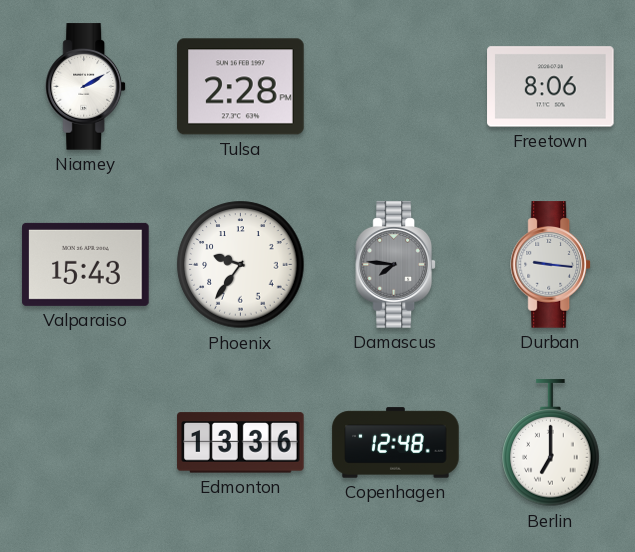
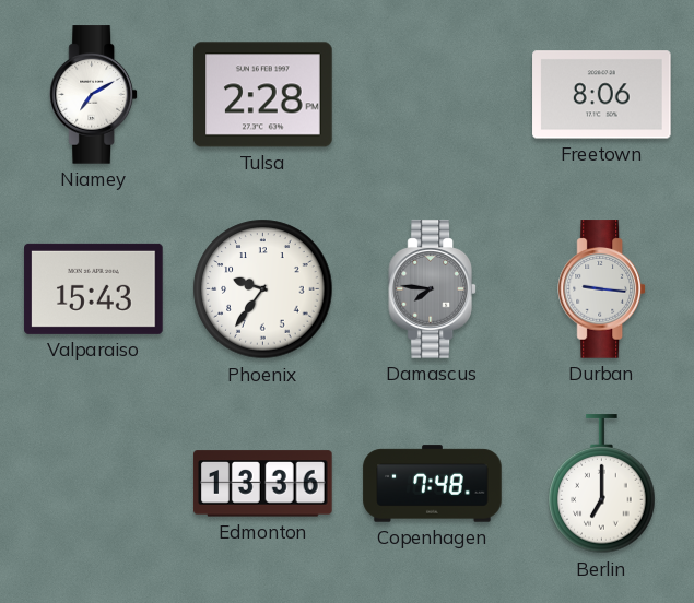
Niamey: 2:10 -> 7:10 (94, 95)
Copenhagen: 12:48 -> 7:48 (433, 484)
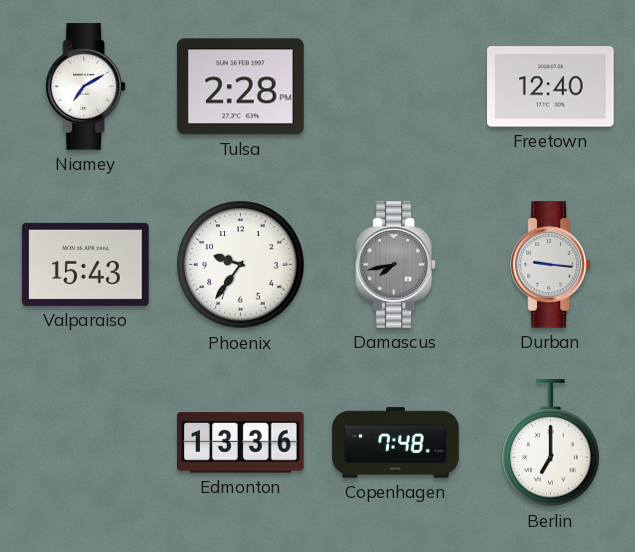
Freetown: 8:06 -> 12:40 (551, 87)
Damascus: 7:46 -> 7:43 (396, 265)
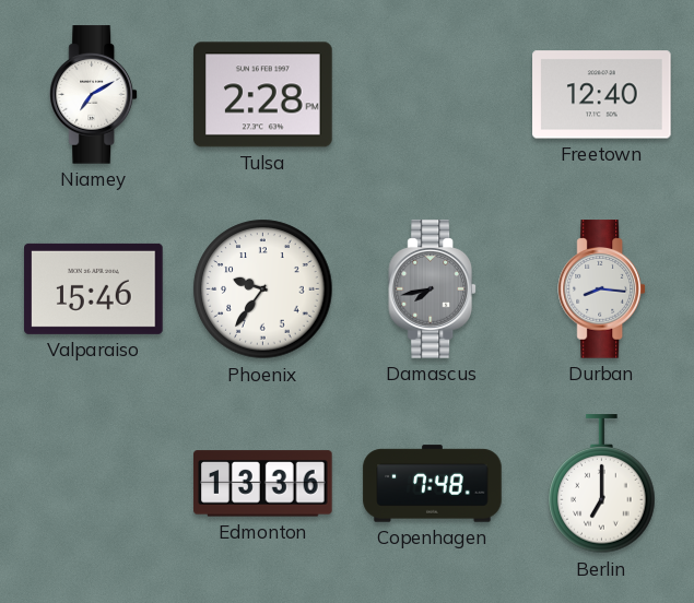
Valparaiso: 15:43 -> 15:46 (94, 288)
Durban: 9:16 -> 8:16 (602, 289)
